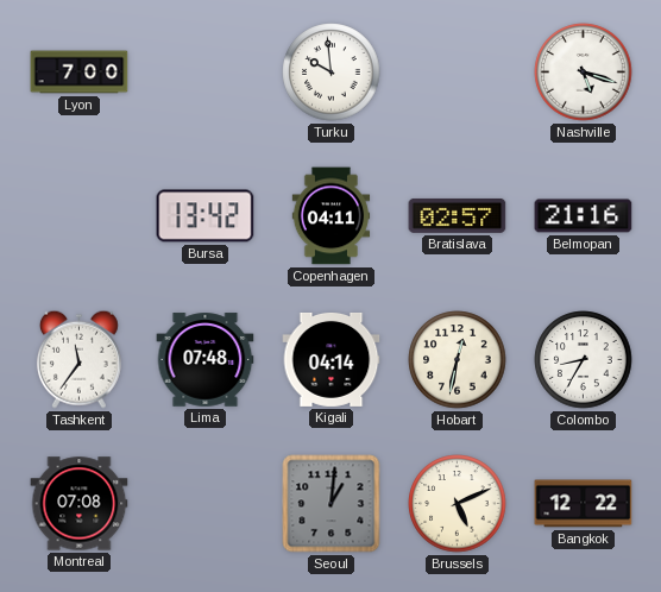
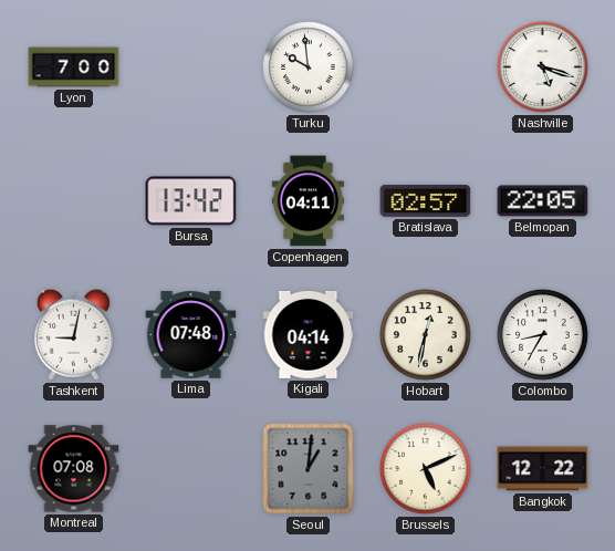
Belmopan: 21:16 -> 22:05 (543, 201)
Tashkent: 11:36 -> 9:02 (73, 334)
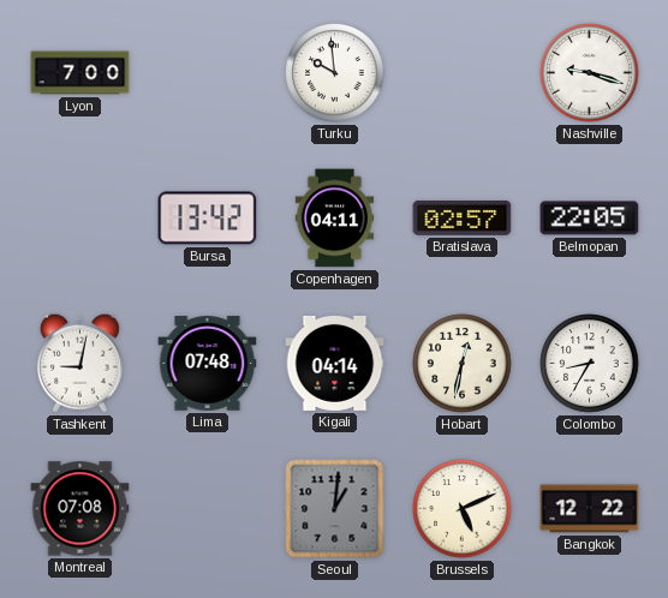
Nashville: 5:18 -> 9:18 (590, 73)
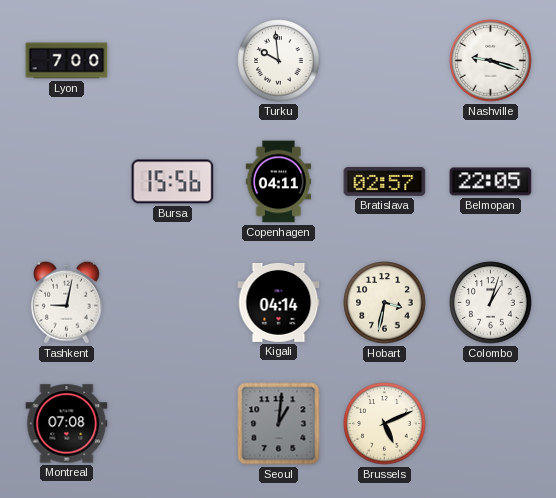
Bursa: 13:42 -> 15:56 (173, 182)
Lima: 07:48 -> none (208, 364)
Hobart: 12:32 -> 3:32 (385, 303)
Colombo: 8:35 -> 1:03 (491, 303)
Bangkok: 12:22 -> none (590, 509)
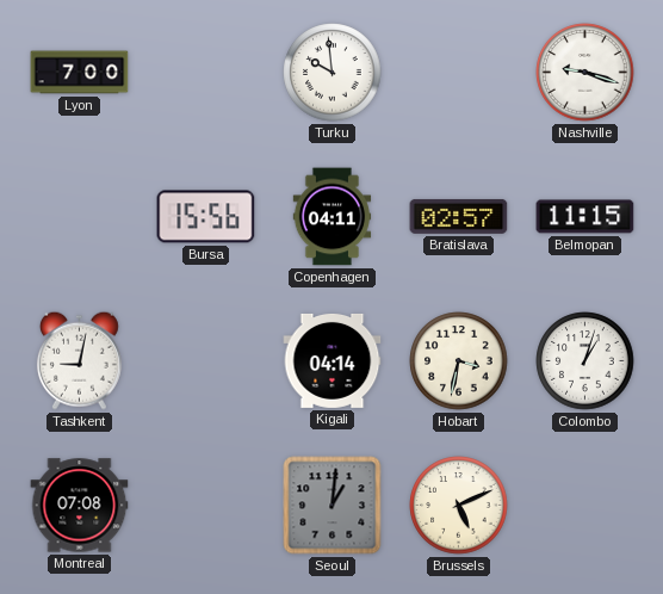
Belmopan: 22:05 -> 11:15 (585, 217)
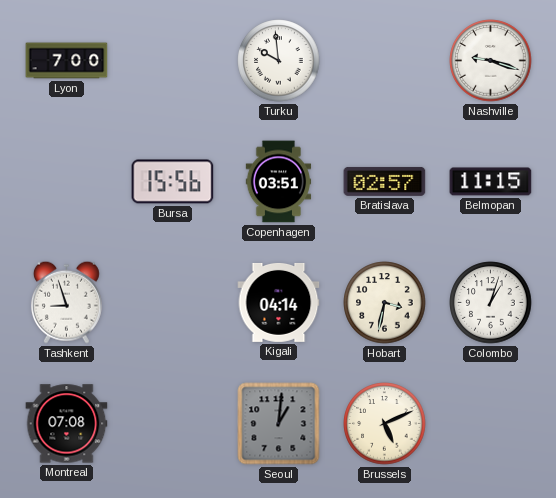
Copenhagen: 04:11 -> 03:51 (279, 182)
Tashkent: 9:02 -> 8:57 (66, 302)
